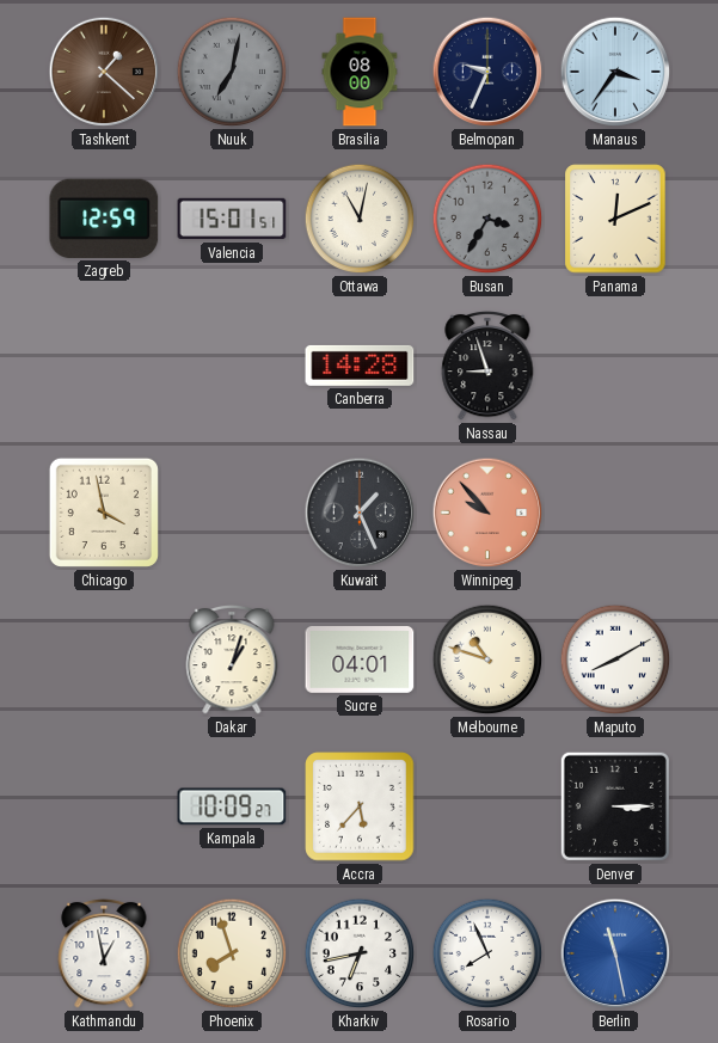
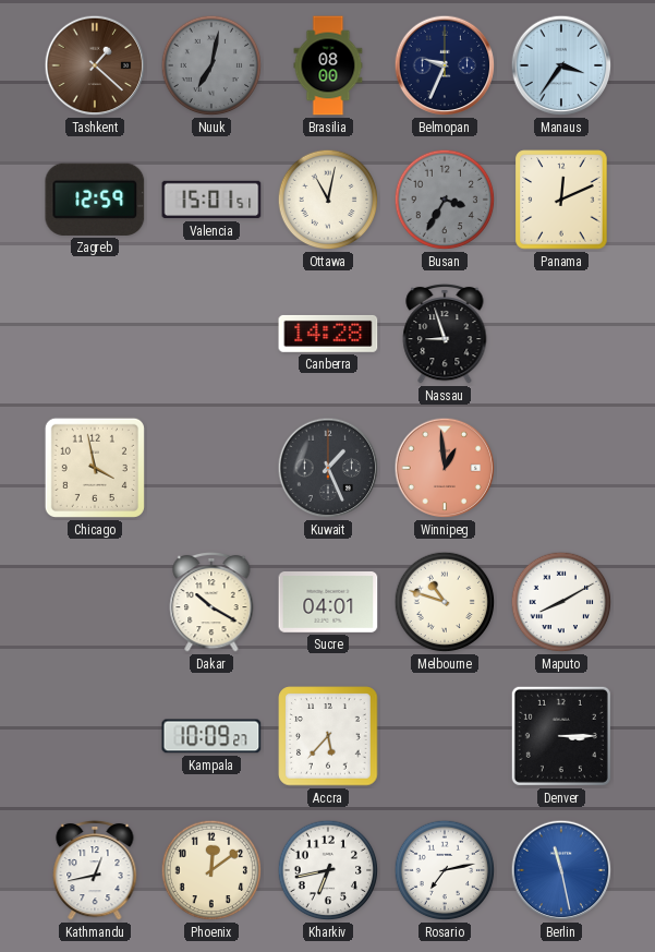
Winnipeg: 9:53 -> 12:59 (445, 468)
Dakar: 1:03 -> 10:20 (211, 602)
Kathmandu: 12:58 -> 12:43 (95, 870)
Phoenix: 7:57 -> 12:09 (211, 870)
Rosario: 7:56 -> 7:13 (445, 870)
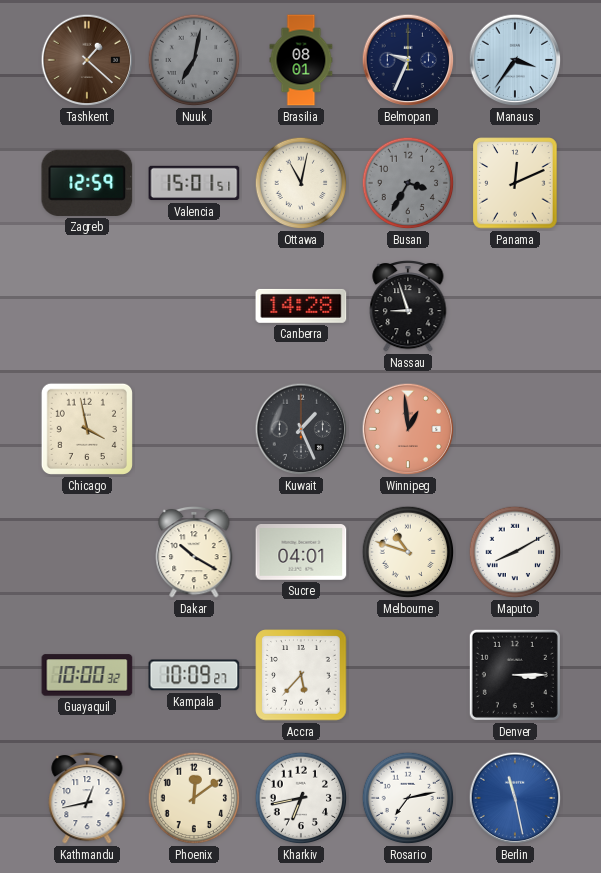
Brasilia: 08:00 -> 08:01 (301, 60)
Guayaquil: none -> 10:00 (87, 675)
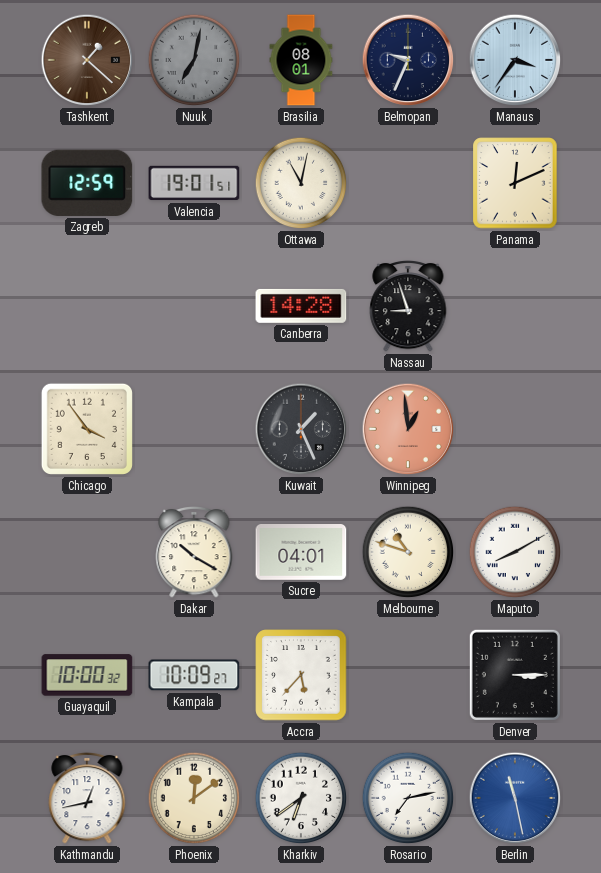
Valencia: 15:01 -> 19:01 (194, 183)
Busan: 3:35 -> none (408, 183)
Chicago: 3:58 -> 3:54 (87, 429)
Kharkiv: 6:43 -> 6:39 (301, 798)
